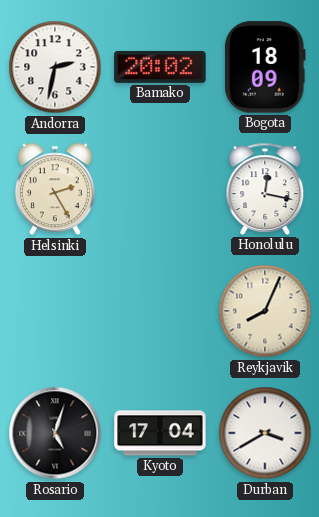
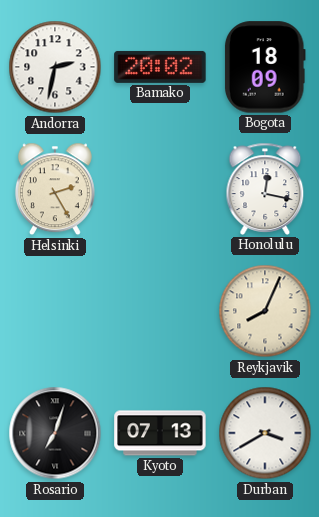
Rosario: 5:03 -> 7:03 (55, 433)
Kyoto: 17:04 -> 07:13 (160, 433)
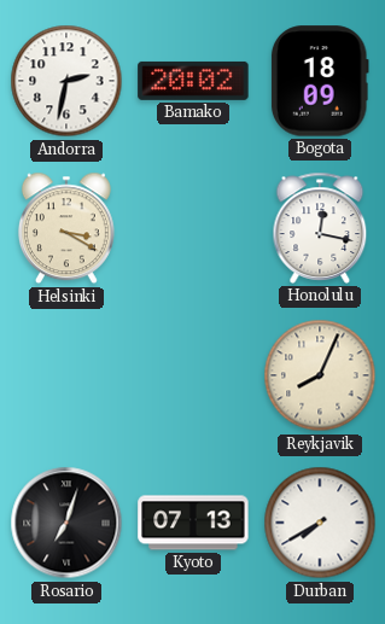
Helsinki: 2:25 -> 3:20 (66, 228)
Durban: 3:40 -> 7:40 (320, 523)
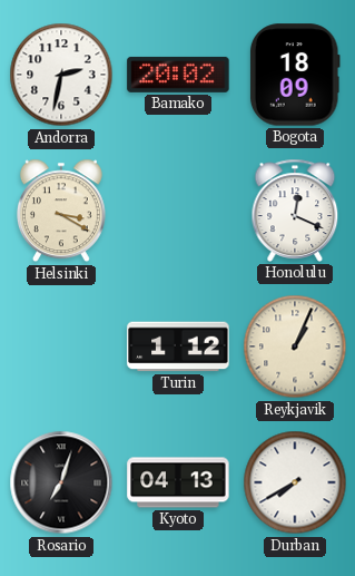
Honolulu: 12:17 -> 12:19 (295, 211)
Turin: none -> 1:12 (178, 346)
Reykjavik: 8:04 -> 1:04 (295, 346)
Kyoto: 07:13 -> 04:13 (178, 482)
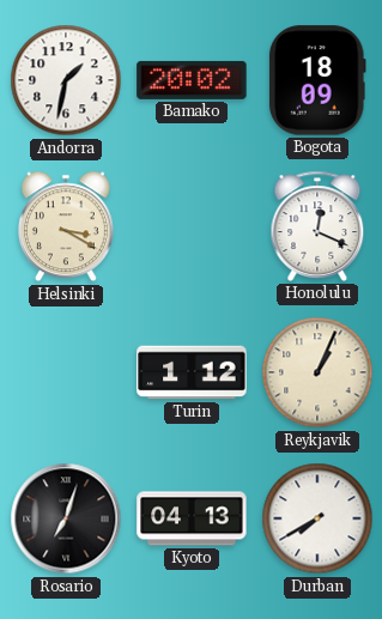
Andorra: 2:32 -> 1:32 (66, 80)
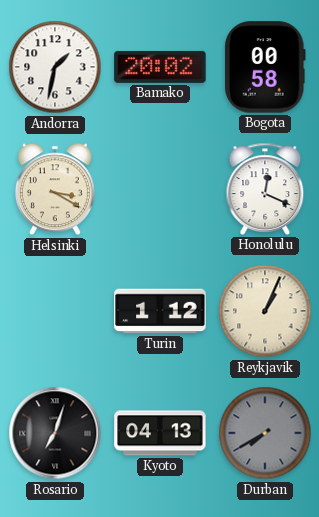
Bogota: 18:09 -> 00:58 (265, 67)
Durban dial: white -> grey (265, 433)
